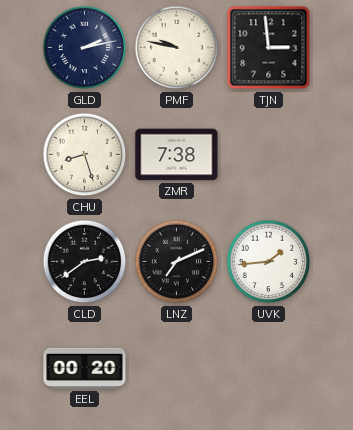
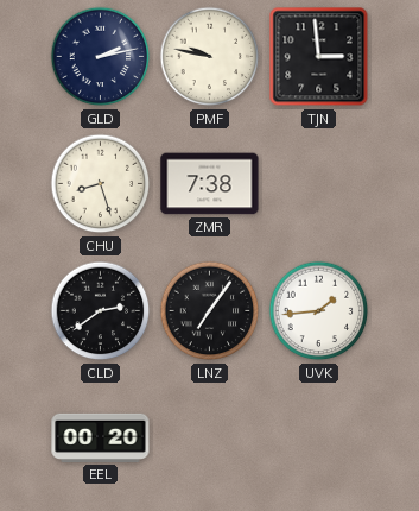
LNZ: 7:11 -> 7:06 (210, 311)
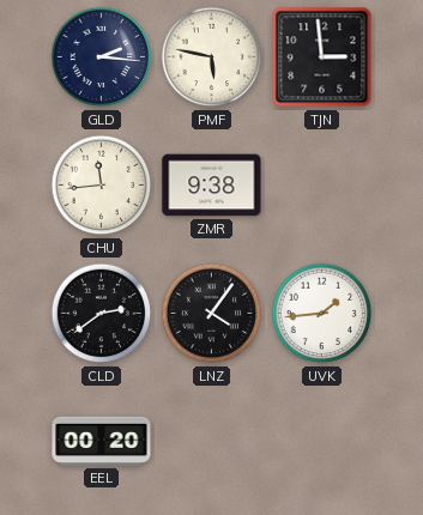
GLD: 2:13 -> 2:16 (102, 57)
PMF: 9:47 -> 5:47 (212, 57)
CHU: 8:27 -> 11:44 (102, 186)
ZMR: 7:38 -> 9:38 (212, 186)
LNZ: 7:06 -> 4:06 (212, 314)
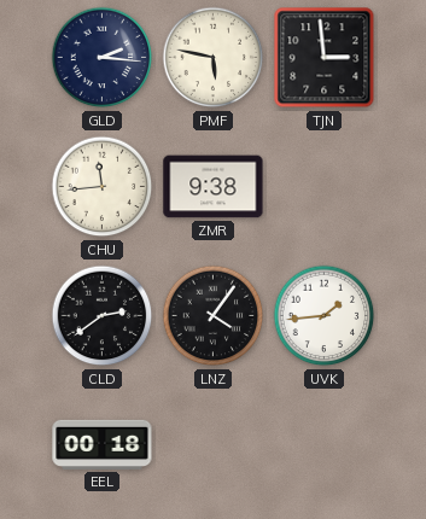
EEL: 00:20 -> 00:18 (103, 444)
